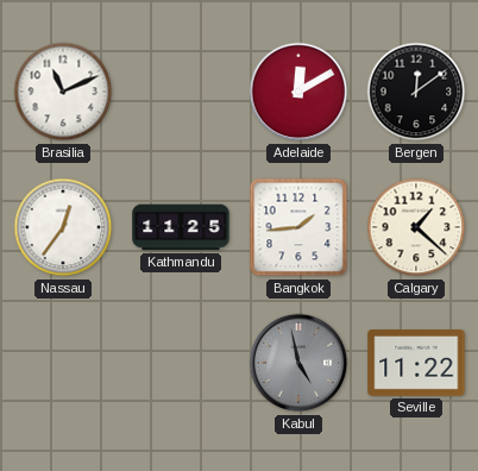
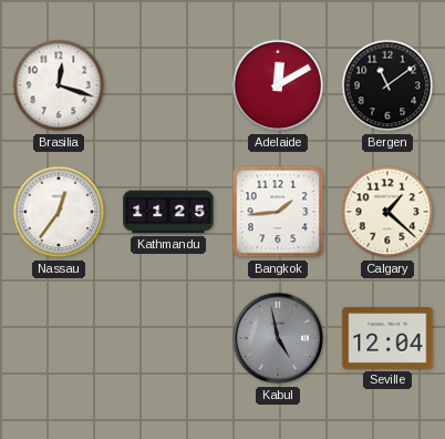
Brasilia: 11:11 -> 12:18 (59, 85)
Bergen: 12:09 -> 11:09 (387, 85)
Seville: 11:22 -> 12:04 (387, 339)
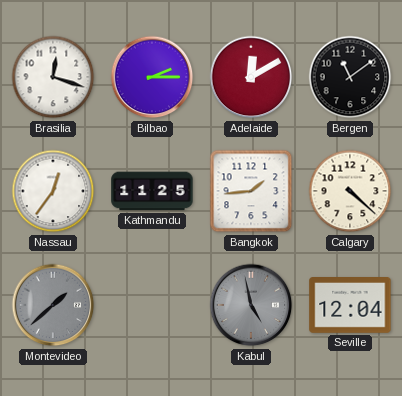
Bilbao: none -> 2:15 (152, 77)
Calgary: 1:22 -> 4:22 (350, 191)
Montevideo: none -> 1:38 (53, 305)
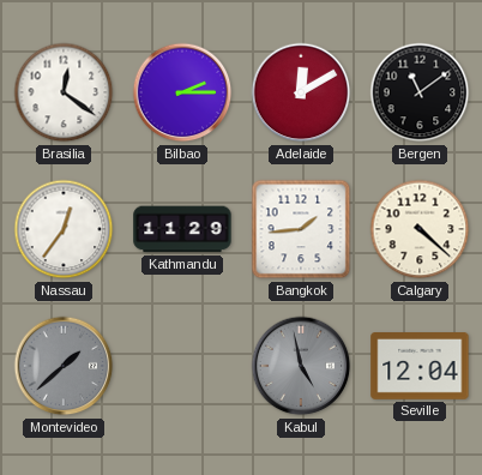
Brasilia: 12:18 -> 12:21 (64, 92)
Kathmandu: 11:25 -> 11:29 (182, 229)
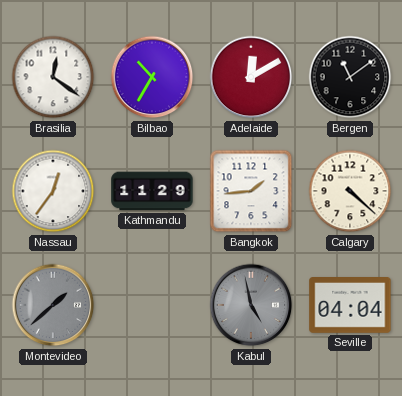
Bilbao: 2:15 -> 10:35 (152, 77)
Seville: 12:04 -> 04:04 (350, 306)
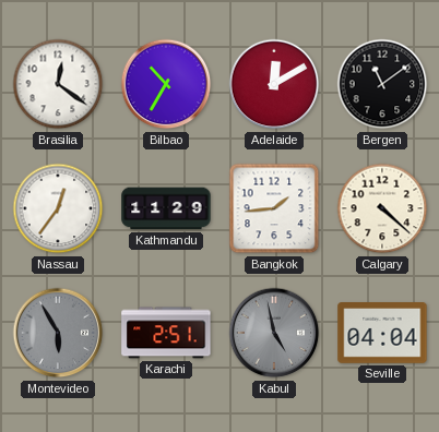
Montevideo: 1:38 -> 5:55 (58, 333)
Karachi: none -> 2:51 (166, 333)
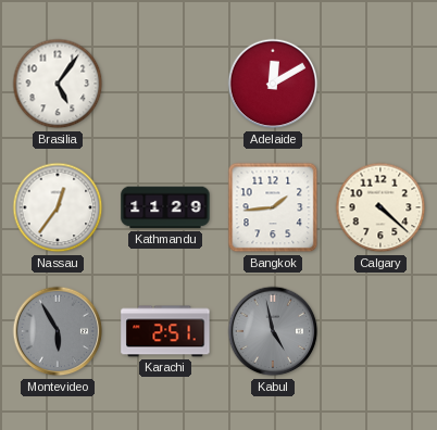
Brasilia: 12:21 -> 5:06 (58, 84)
Bilbao: 10:35 -> none (166, 84)
Bergen: 11:09 -> none (382, 84)
Seville: 04:04 -> none (382, 334)
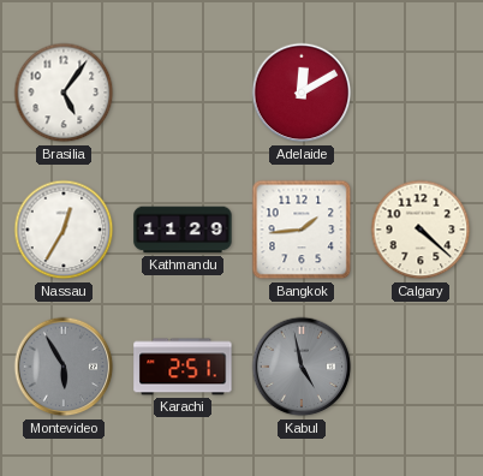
Nassau: 12:36 -> 12:35 (64, 230)
